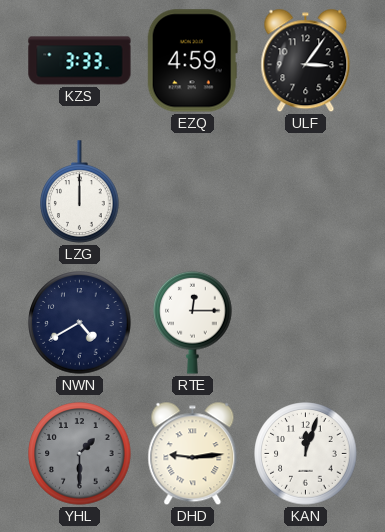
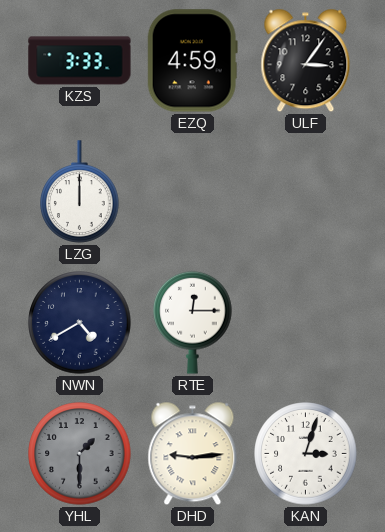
KAN: 12:03 -> 3:03 (306, 454)
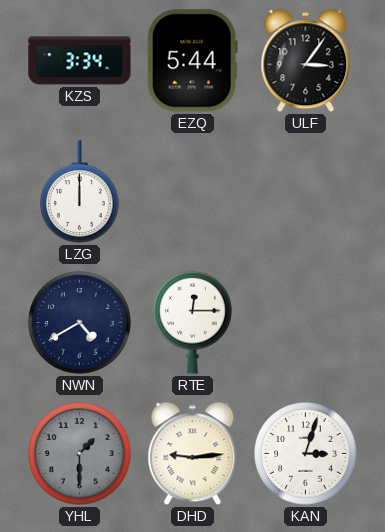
KZS: 3:33 -> 3:34 (80, 61)
EZQ: 4:59 -> 5:44 (192, 61)
